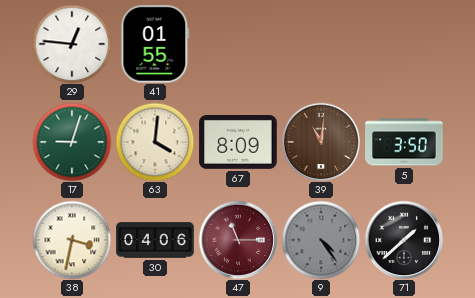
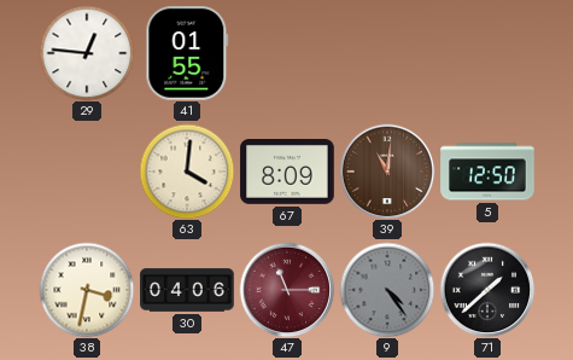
17: 9:03 -> none (72, 142)
5: 3:50 -> 12:50 (487, 172)
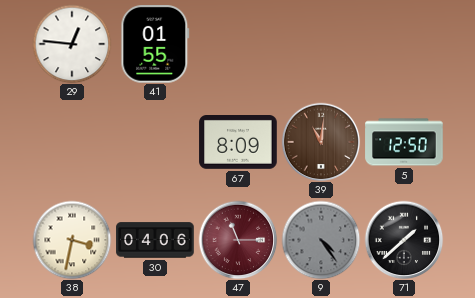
63: 4:01 -> none (187, 172)
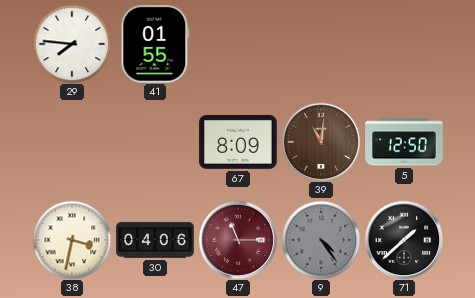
29: 12:46 -> 7:46 (72, 44)
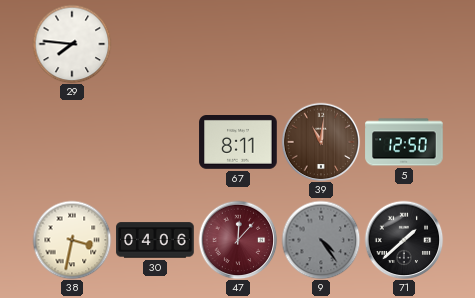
41: 01:55 -> none (155, 44)
67: 8:09 -> 8:11 (238, 143)
47: 11:15 -> 12:07 (238, 240)
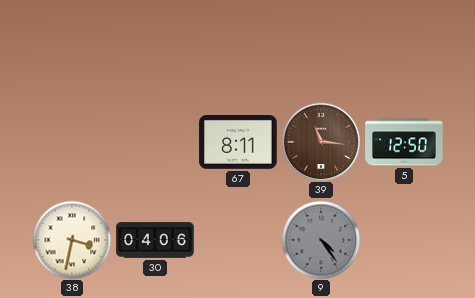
29: 7:46 -> none (72, 44)
39: 11:01 -> 11:16 (321, 142)
47: 12:07 -> none (238, 240)
71: 1:38 -> none (404, 240)
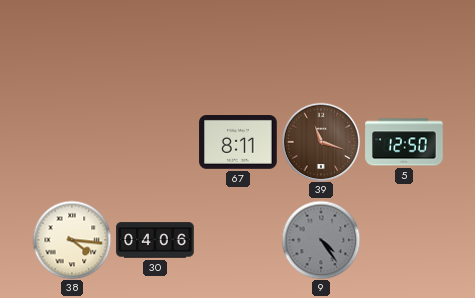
39: 11:16 -> 11:18 (321, 142)
38: 3:32 -> 4:16 (72, 240)
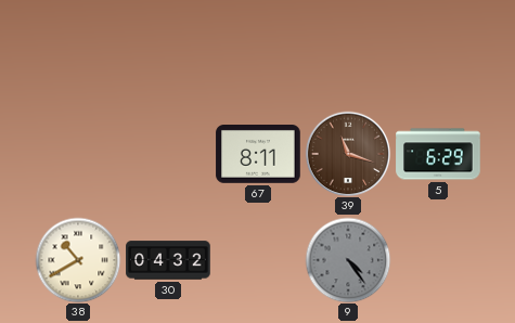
5: 12:50 -> 6:29 (438, 154)
38: 4:16 -> 10:40 (78, 260)
30: 04:06 -> 04:32 (168, 260)
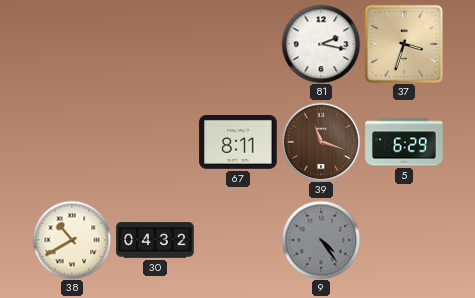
81: none -> 2:17 (321, 44)
37: none -> 3:33 (404, 44)
